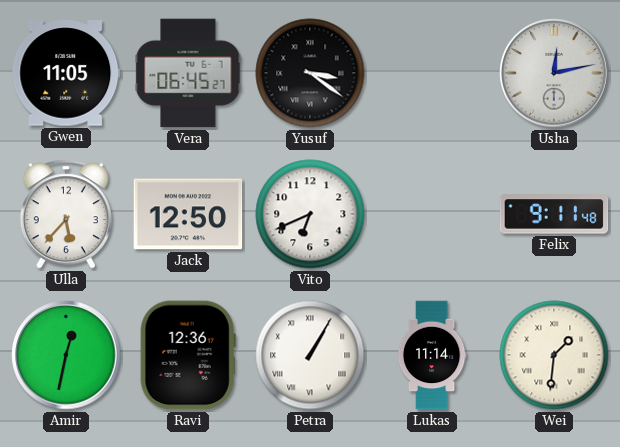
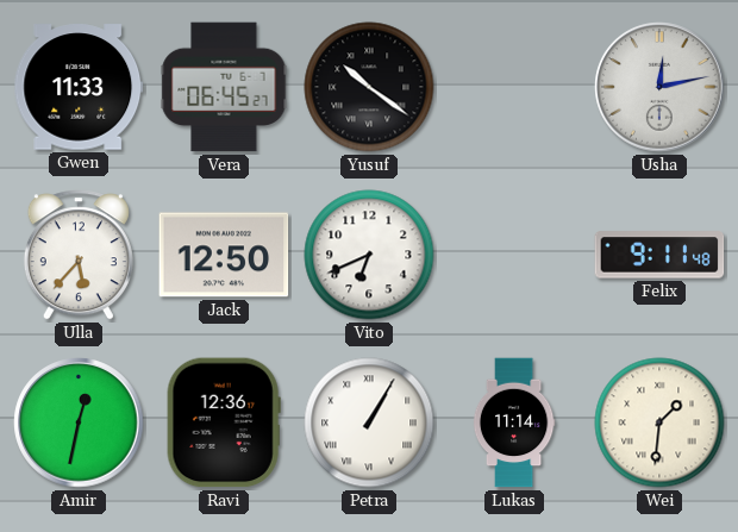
Gwen: 11:05 -> 11:33 (79, 87)
Yusuf: 3:21 -> 10:21 (369, 87)
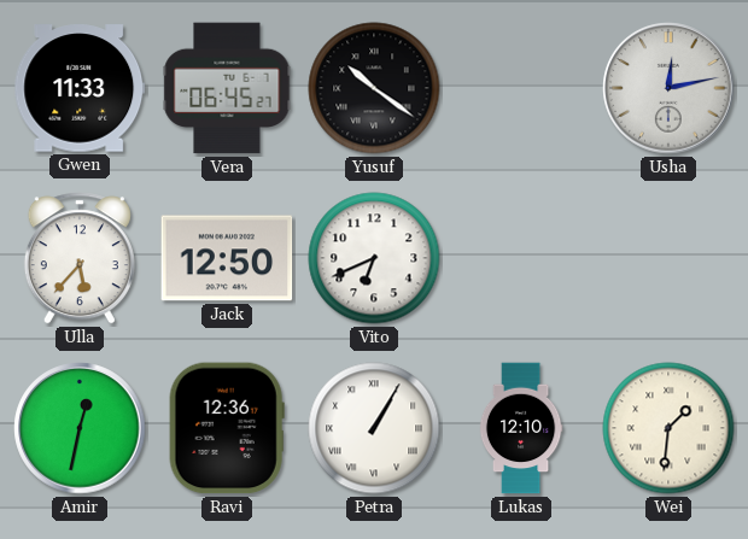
Felix: 9:11 -> none (659, 255)
Lukas: 11:14 -> 12:10 (521, 428)
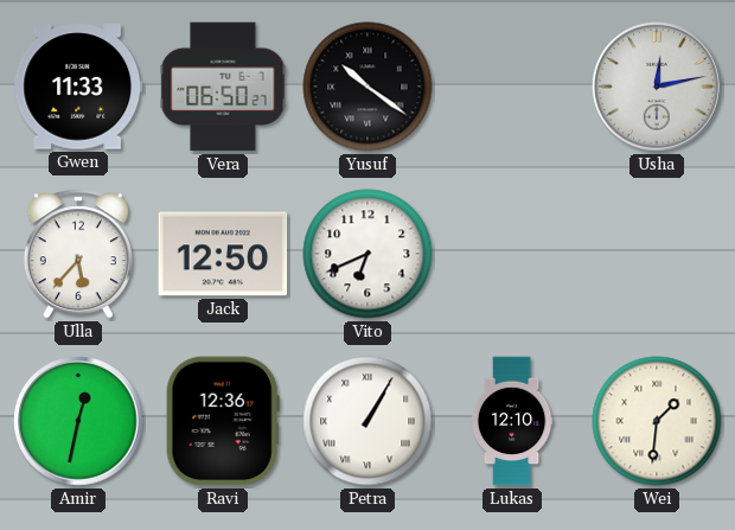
Vera: 06:45 -> 06:50 (223, 87)
